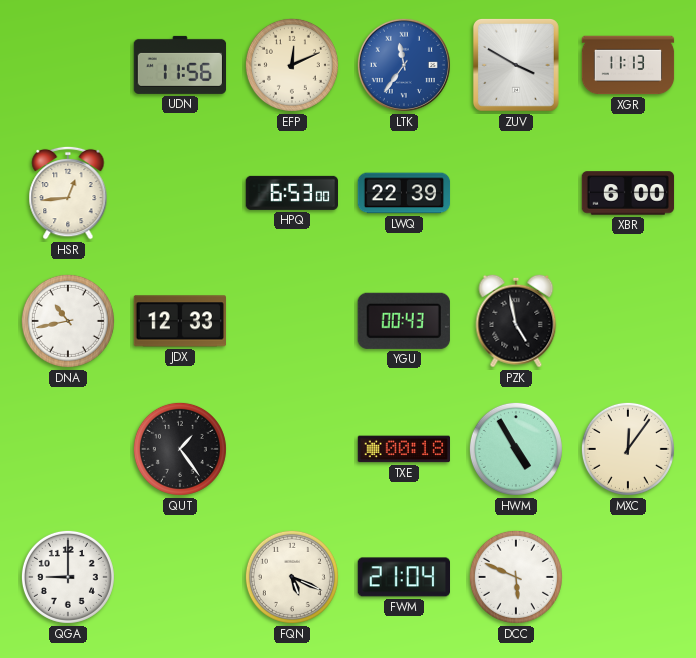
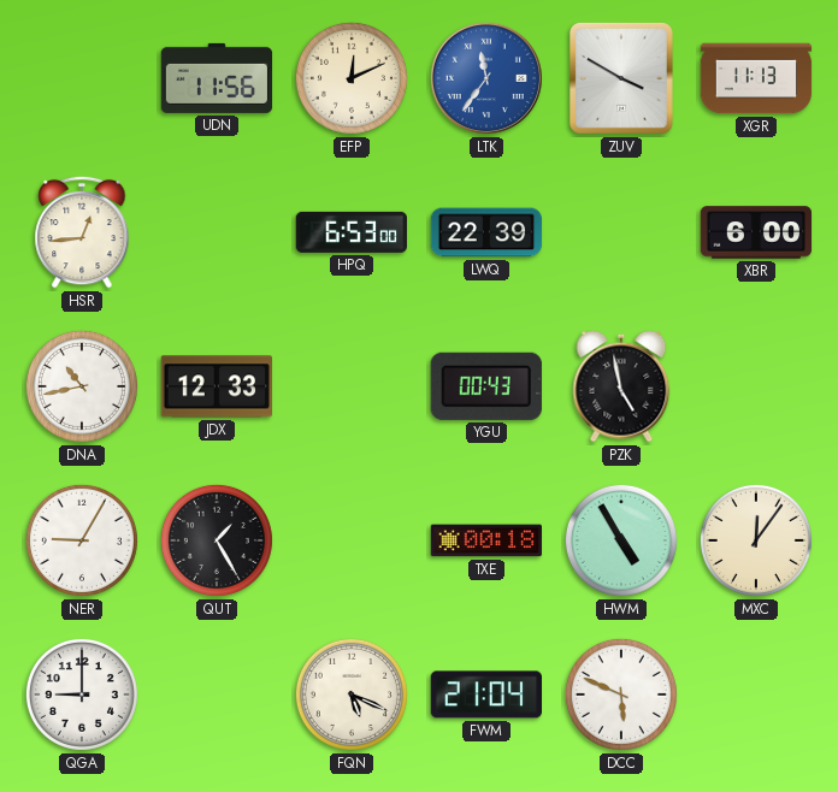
NER: none -> 9:05 (82, 540)
QUT: 1:24 -> 1:25 (217, 540)
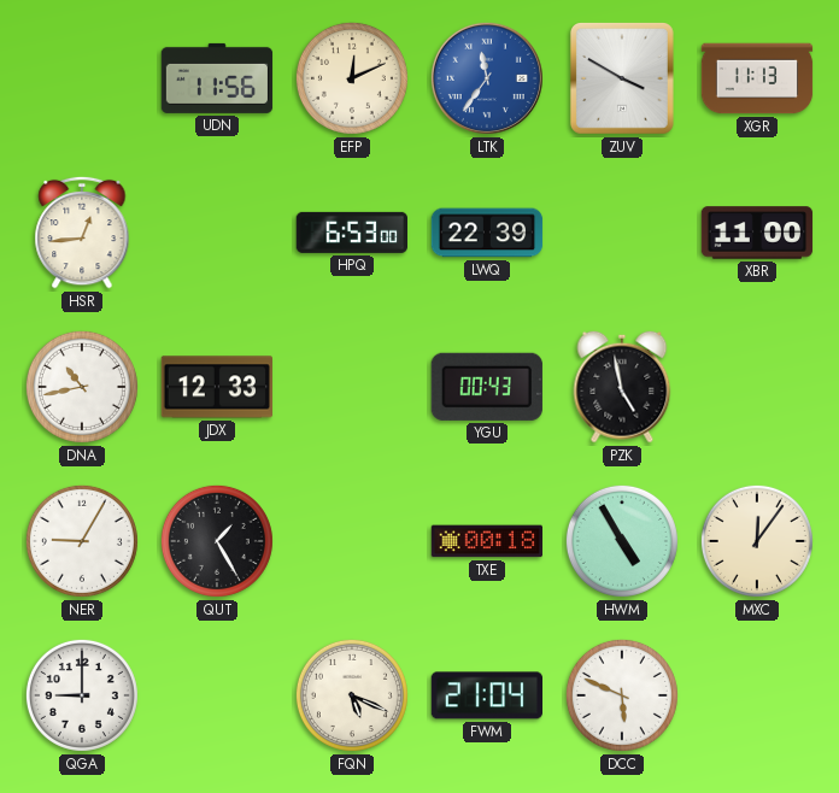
XBR: 6:00 -> 11:00 (757, 233)
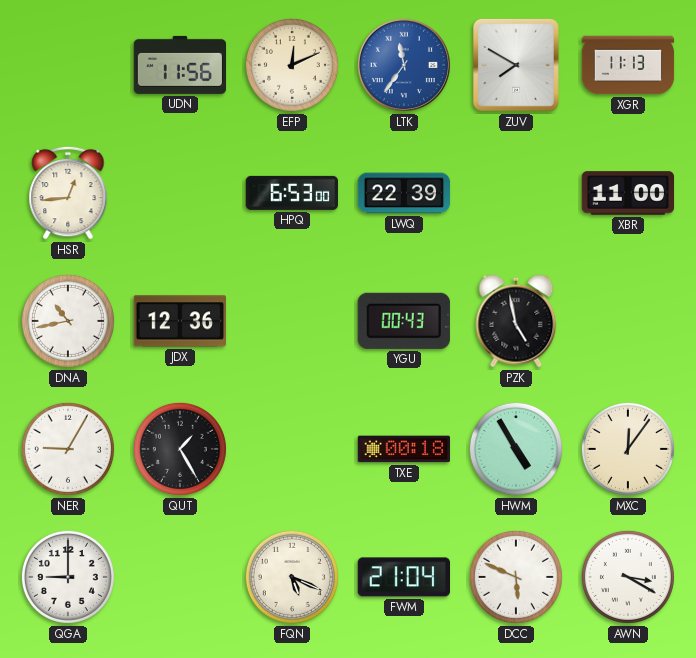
ZUV: 3:50 -> 7:50 (516, 66)
JDX: 12:33 -> 12:36 (179, 321)
AWN: none -> 3:20 (628, 577)
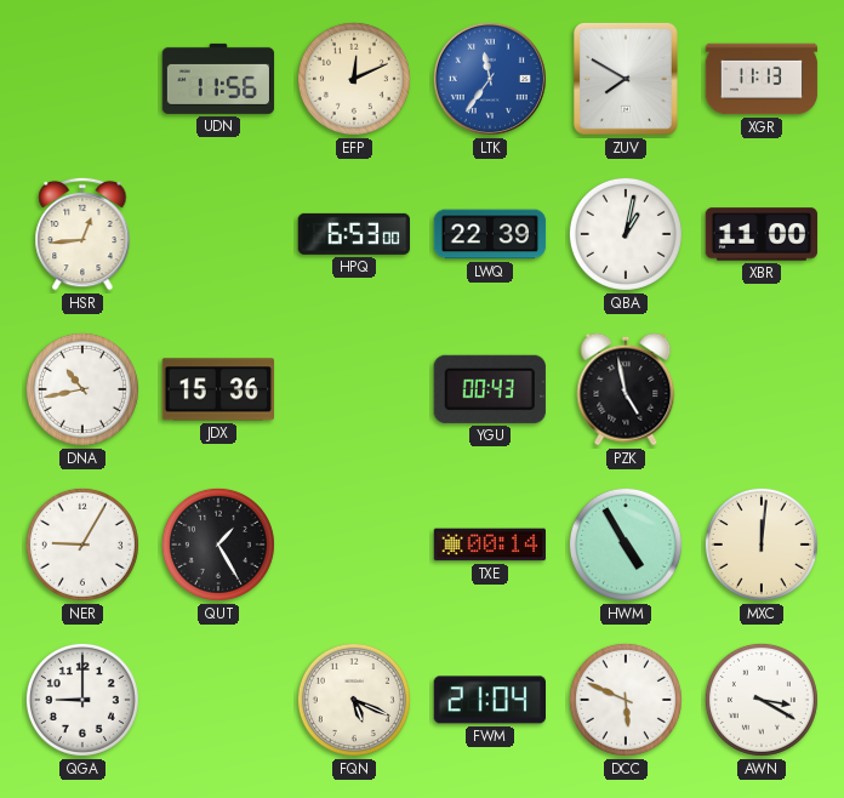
QBA: none -> 1:02 (626, 234)
JDX: 12:36 -> 15:36 (217, 389)
TXE: 00:18 -> 00:14 (490, 545)
MXC: 12:06 -> 12:01 (762, 545)
